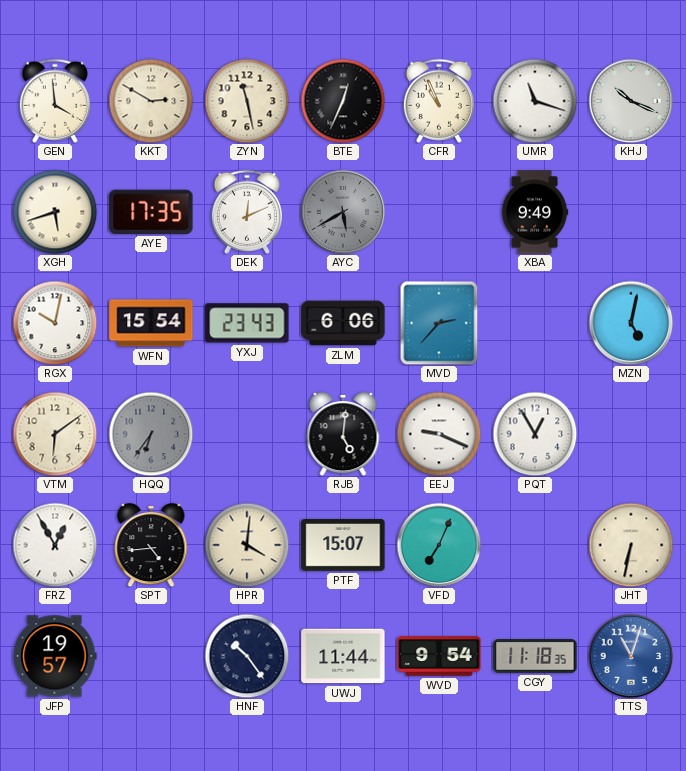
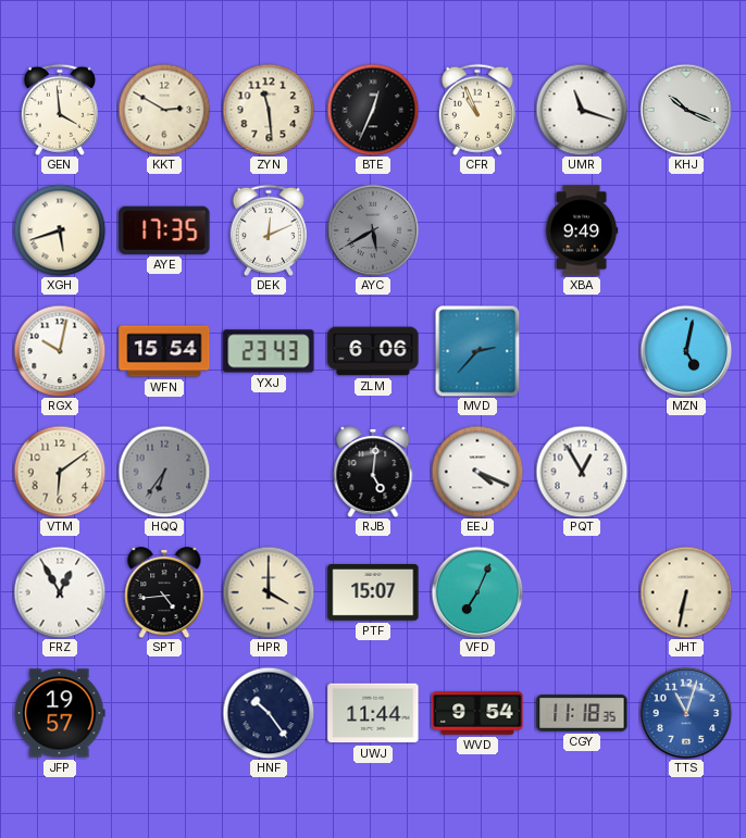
ZYN: 11:28 -> 11:29 (269, 110)
EEJ: 9:19 -> 4:19 (477, 472)
HPR: 4:01 -> 4:00 (269, 592)
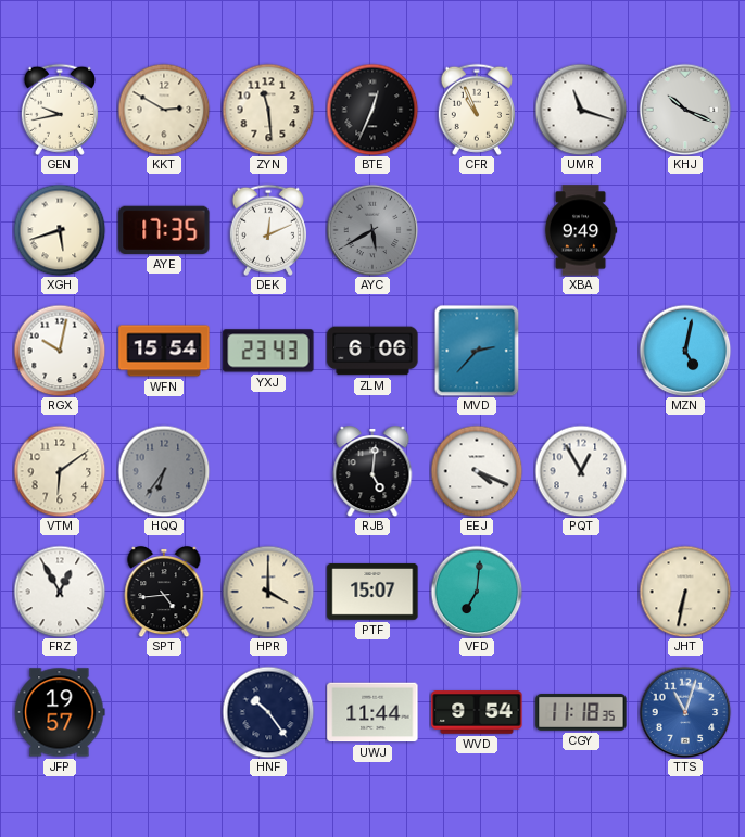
GEN: 3:59 -> 9:43 (60, 110)
VFD: 7:04 -> 7:01 (477, 592)
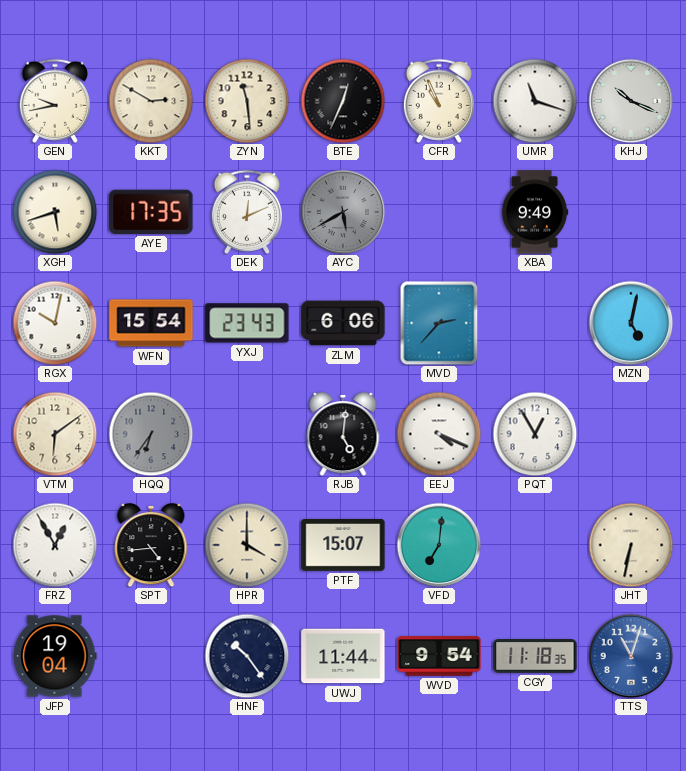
JFP: 19:57 -> 19:04 (55, 656)
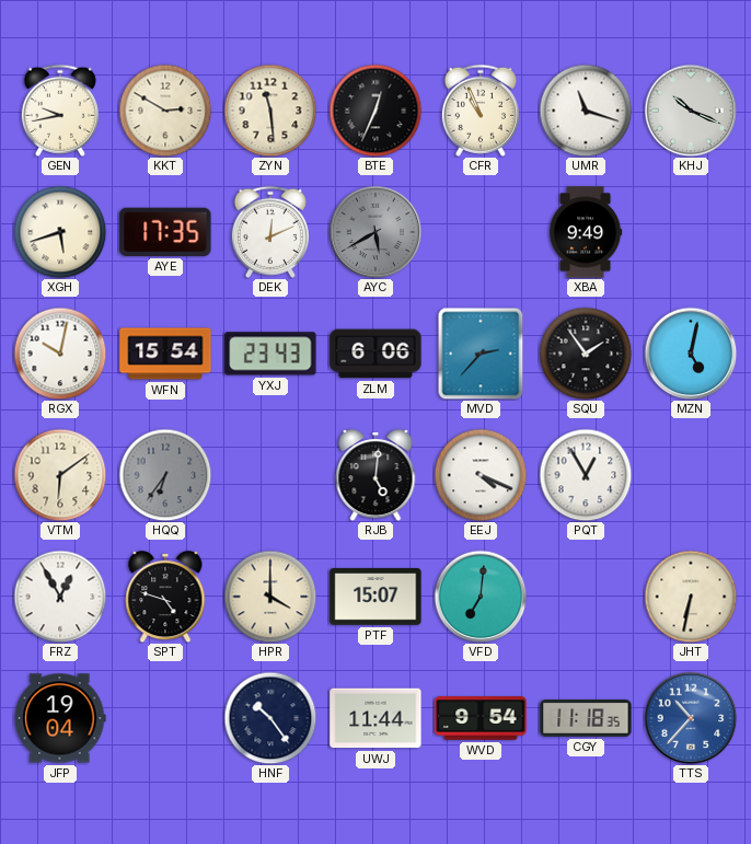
SQU: none -> 1:54 (586, 354)
SPT: 4:44 -> 4:48 (165, 598)
TTS: 11:03 -> 10:37 (691, 718)
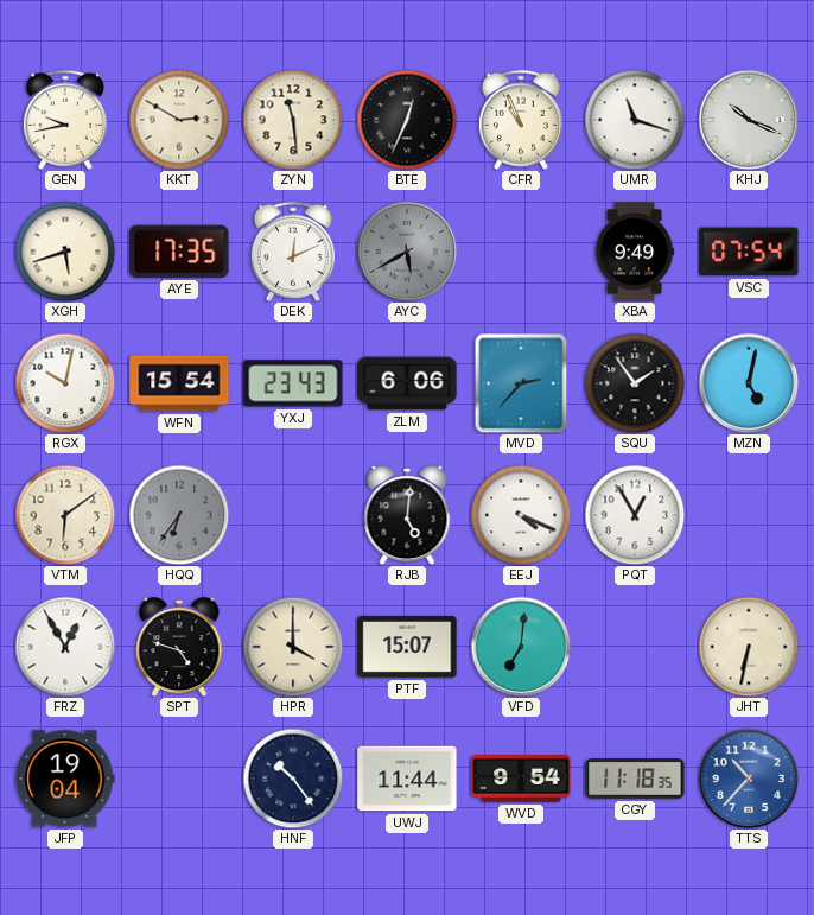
VSC: none -> 07:54 (749, 252)
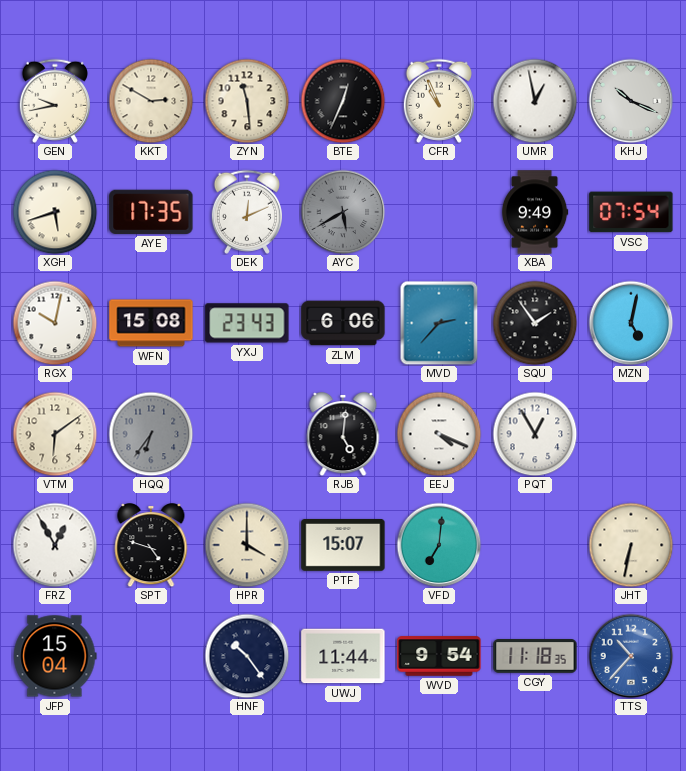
UMR: 11:18 -> 12:58 (535, 101)
WFN: 15:54 -> 15:08 (151, 323)
JFP: 19:04 -> 15:04 (55, 656)
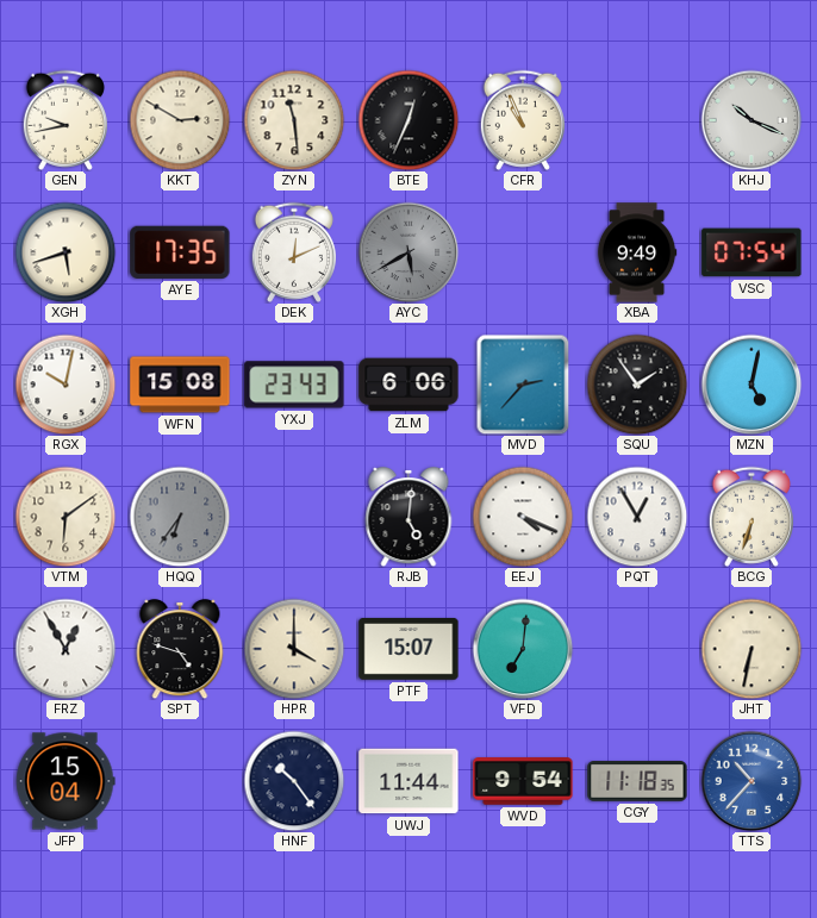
UMR: 12:58 -> none (535, 101)
BCG: none -> 6:33 (751, 517)
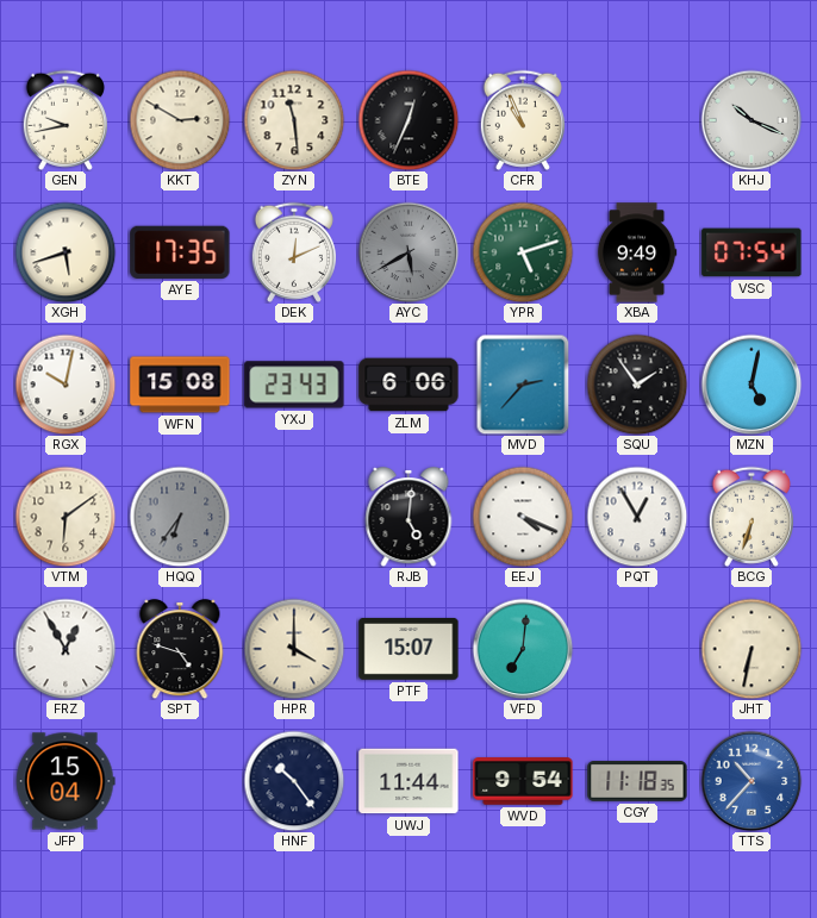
YPR: none -> 5:12 (523, 252)
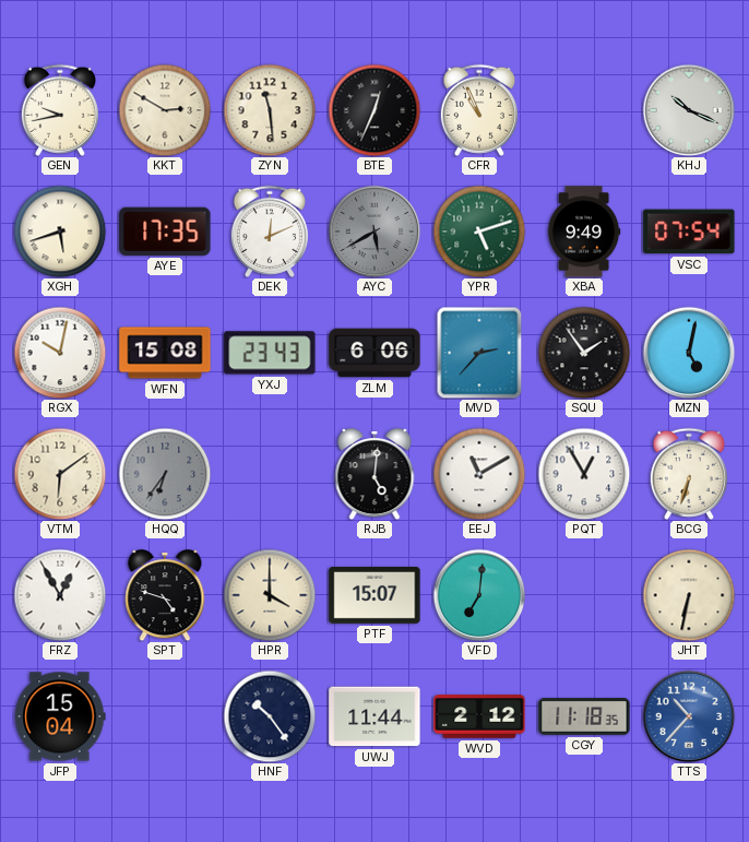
EEJ: 4:19 -> 11:10 (479, 474)
WVD: 9:54 -> 2:12 (479, 716)
